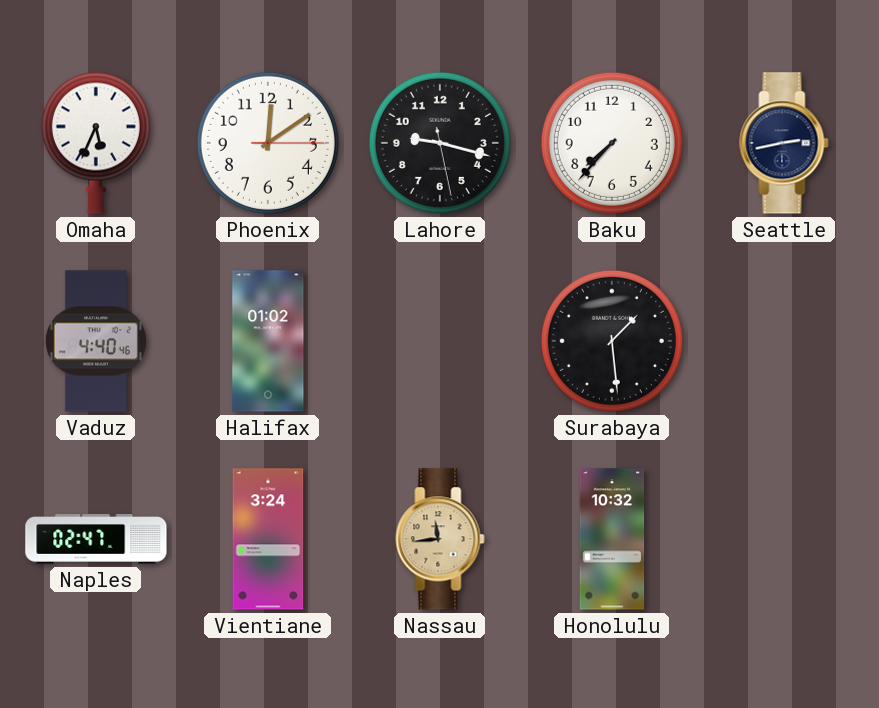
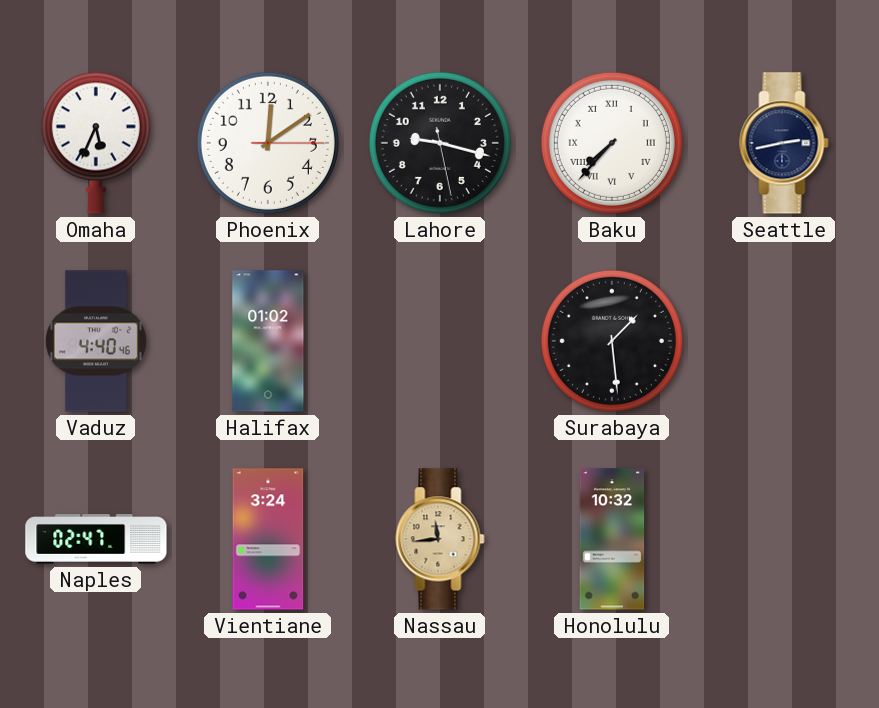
Baku numerals: Arabic -> Roman (612, 143)
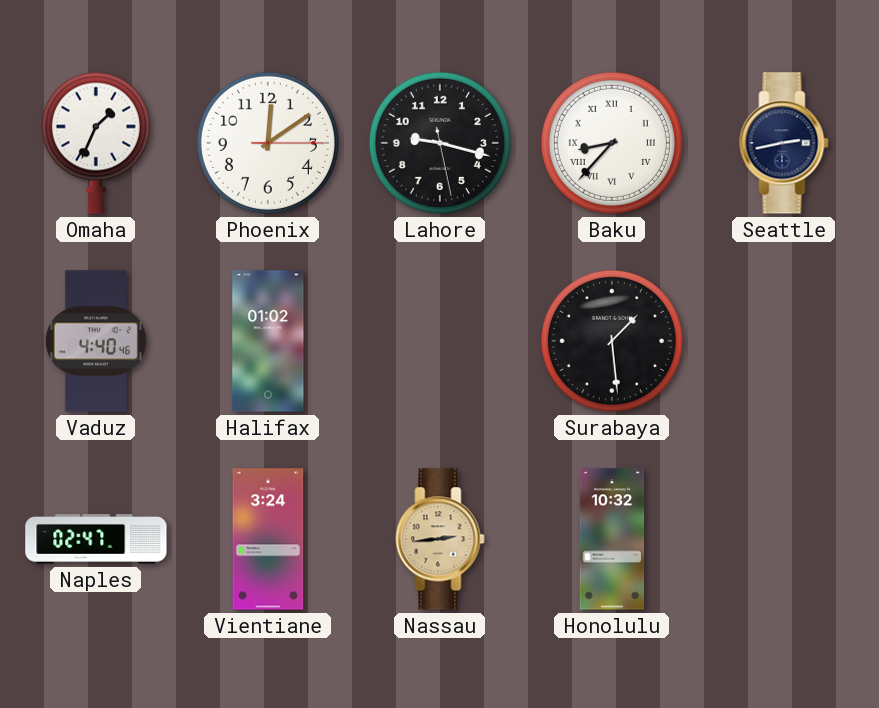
Omaha: 5:34 -> 1:34 (96, 143)
Baku: 7:37 -> 8:37 (612, 143)
Nassau: 11:44 -> 2:44 (440, 539)
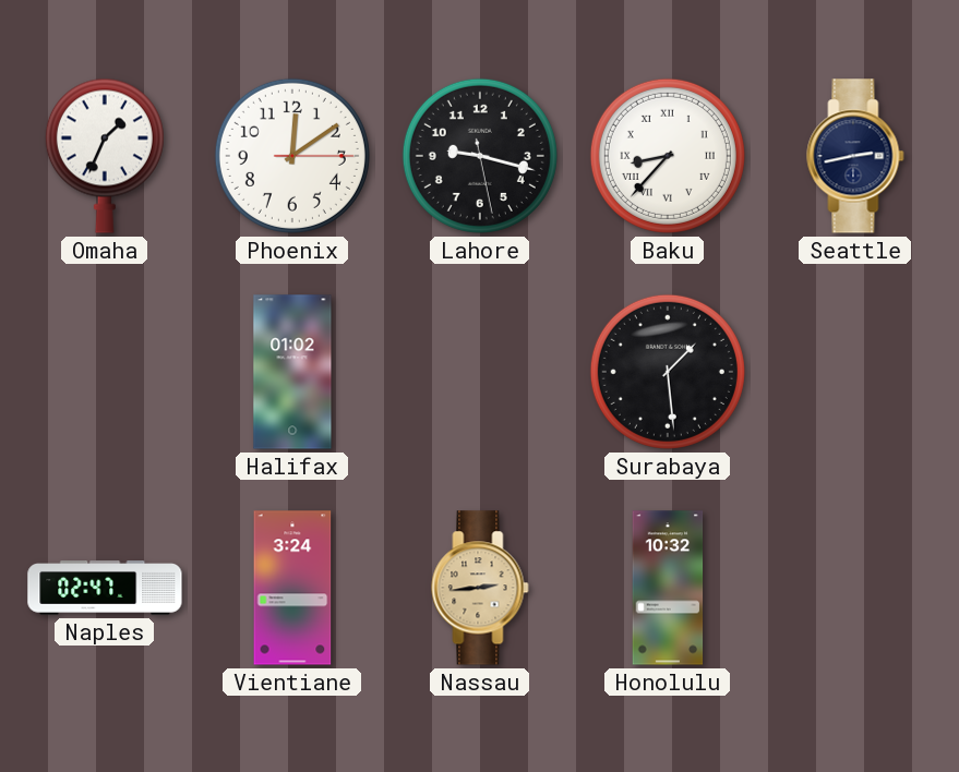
Vaduz: 4:40 -> none (96, 341)
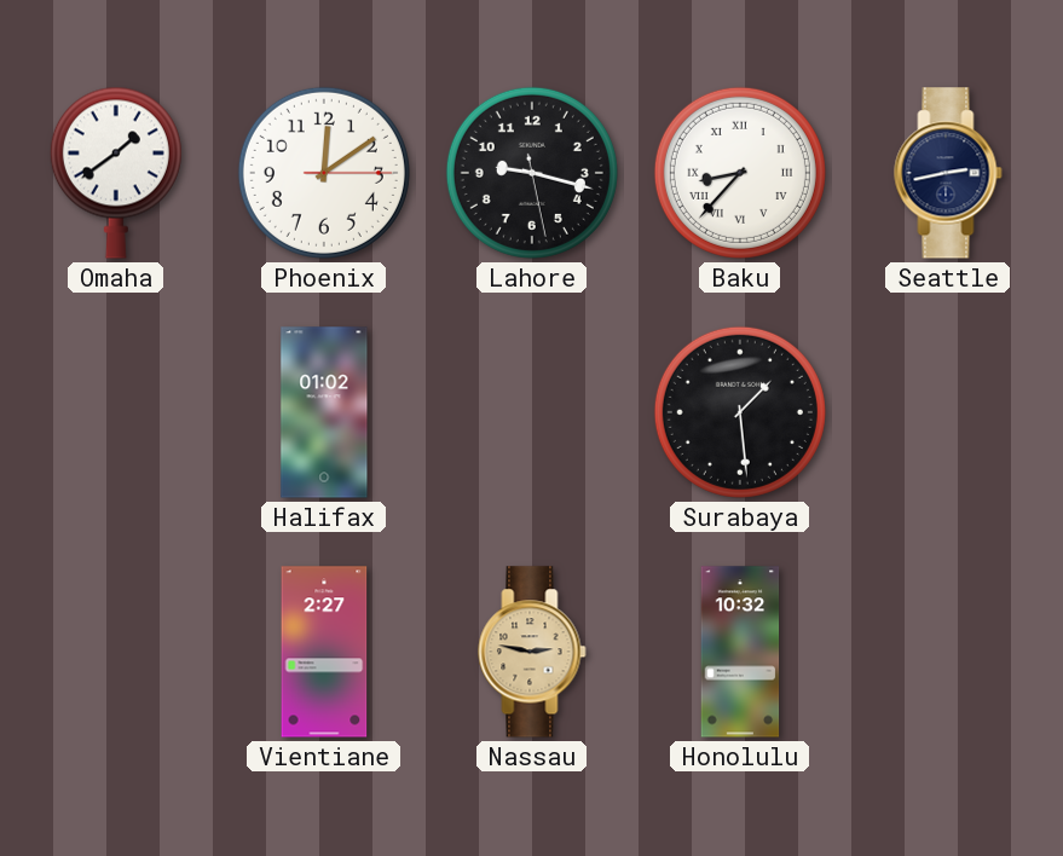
Omaha: 1:34 -> 1:39 (116, 173)
Naples: 02:47 -> none (105, 589)
Vientiane: 3:24 -> 2:27 (324, 652)
Nassau: 2:44 -> 2:47 (532, 652)
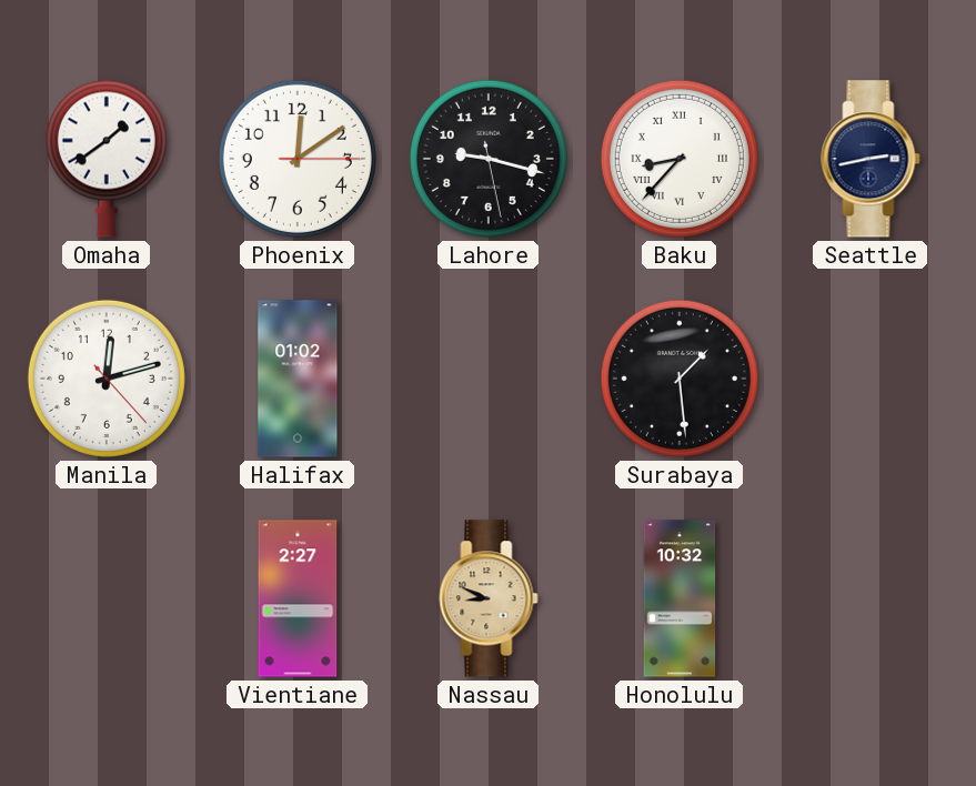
Manila: none -> 12:12 (107, 379)
Nassau: 2:47 -> 8:49 (489, 598)
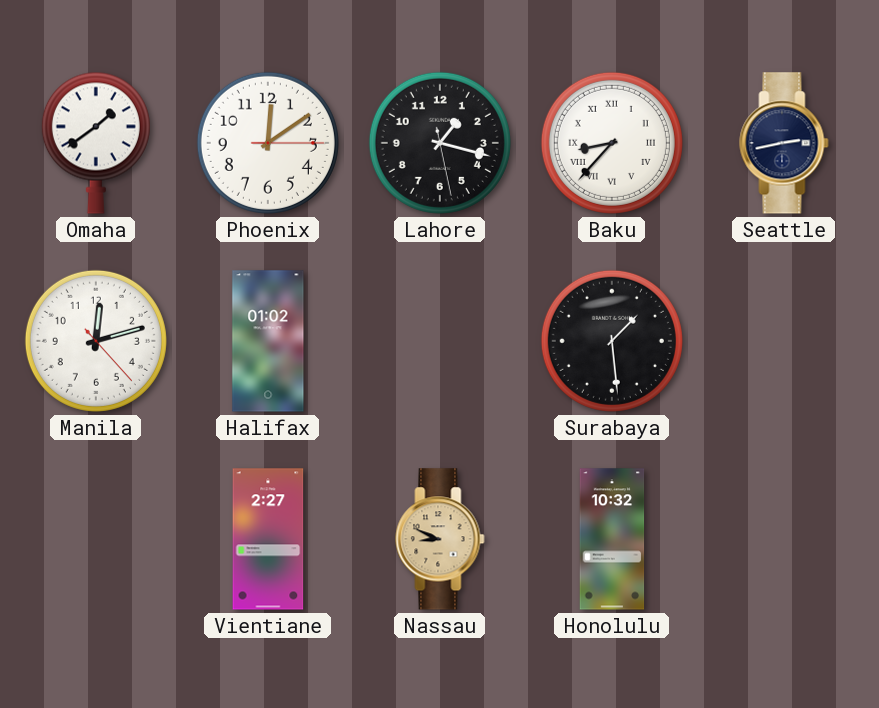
Lahore: 9:17 -> 1:17 (440, 143)
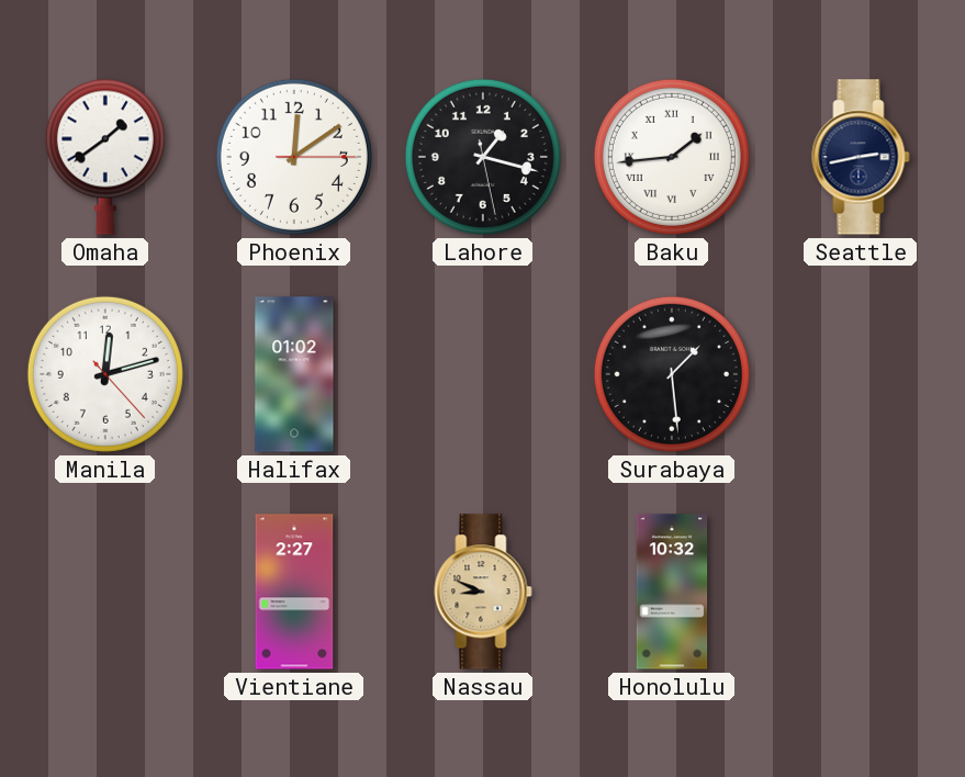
Baku: 8:37 -> 1:44 (672, 157)
